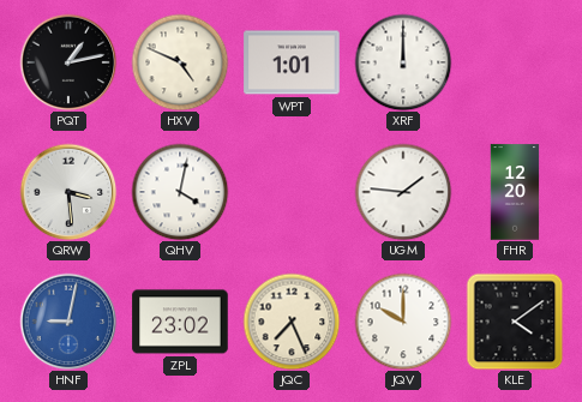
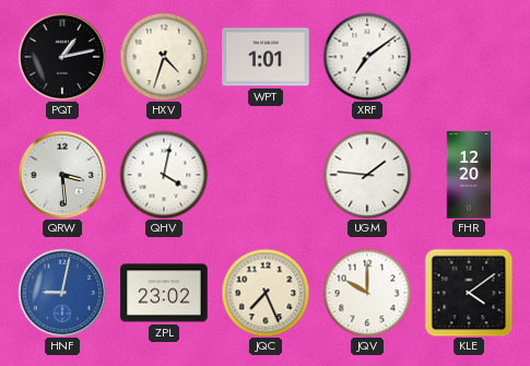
HXV: 4:49 -> 4:33 (164, 57)
XRF: 12:00 -> 7:09 (367, 57)
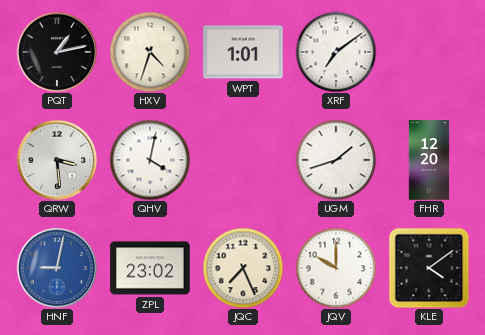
UGM: 1:46 -> 1:42 (336, 160)
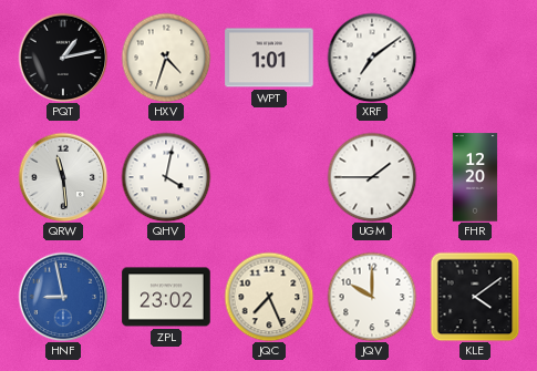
QRW: 3:29 -> 11:29 (63, 177)
UGM: 1:42 -> 1:45 (372, 177)
HNF: 9:02 -> 8:58 (63, 297)
